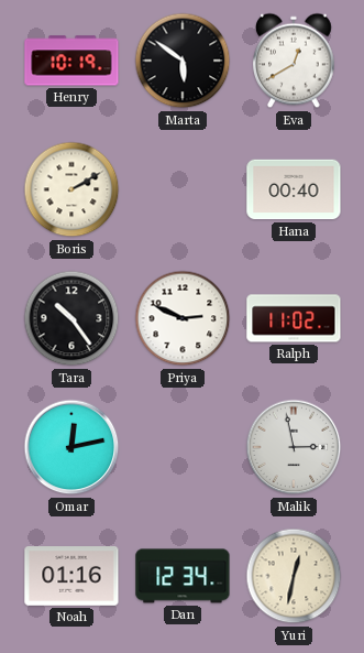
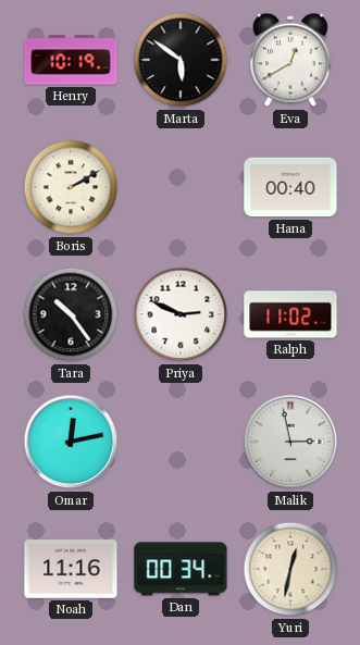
Noah: 01:16 -> 11:16 (71, 570)
Dan: 12:34 -> 00:34 (181, 569)
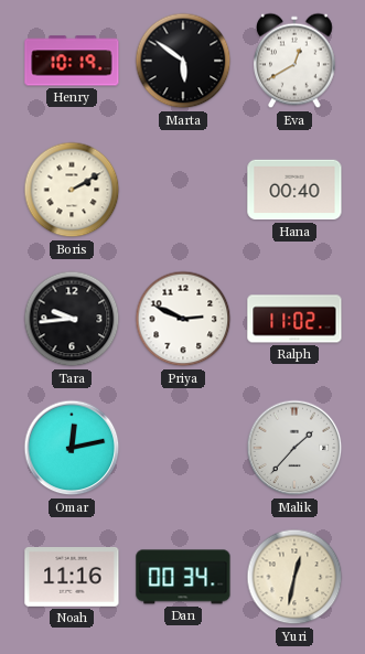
Tara: 10:24 -> 9:44 (72, 319)
Malik: 2:58 -> 1:37 (294, 448)
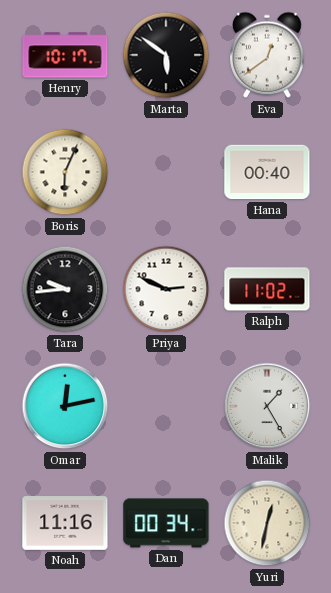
Henry: 10:19 -> 10:17 (65, 55)
Eva: 12:40 -> 12:39 (268, 55)
Boris: 2:10 -> 6:04 (65, 172)
Malik: 1:37 -> 1:25 (267, 406)
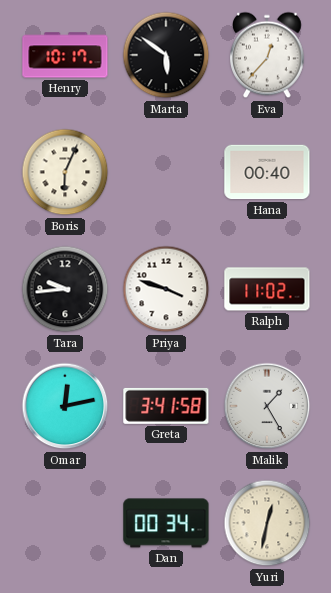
Eva: 12:39 -> 12:37 (268, 55)
Priya: 2:49 -> 3:48 (166, 289)
Greta: none -> 3:41 (166, 406)
Noah: 11:16 -> none (65, 524)
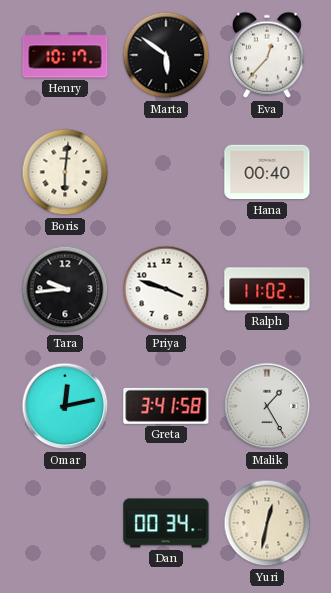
Boris: 6:04 -> 6:01 (65, 172)
